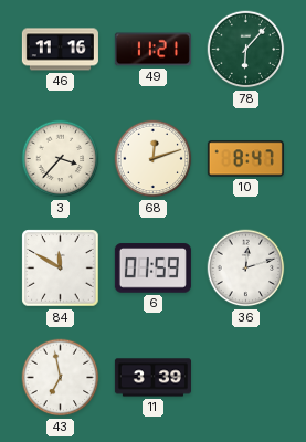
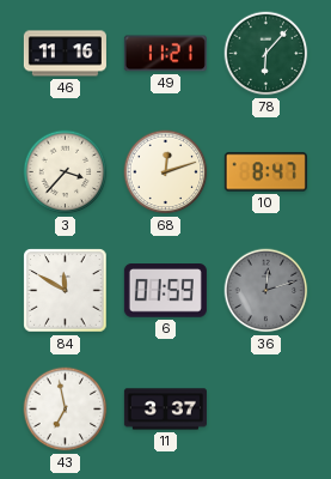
36 dial: white -> grey (266, 291)
11: 3:39 -> 3:37 (165, 410)
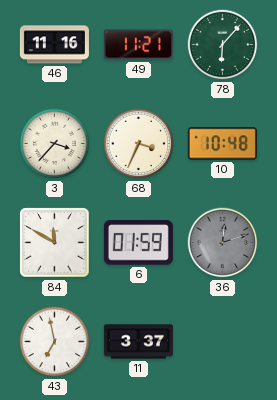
68: 12:12 -> 3:34 (139, 144)
10: 8:47 -> 10:48 (222, 144)
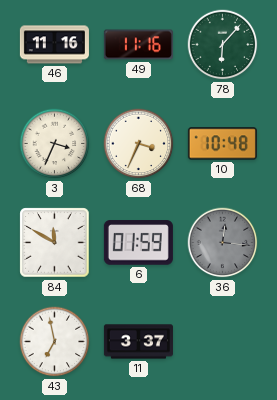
49: 11:21 -> 11:16 (138, 45)
3: 3:37 -> 3:34 (55, 144)
36: 12:12 -> 12:16 (223, 243)
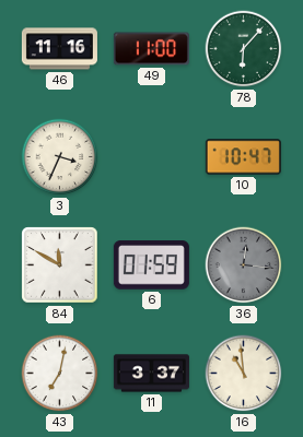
49: 11:16 -> 11:00 (151, 49)
68: 3:34 -> none (139, 144)
10: 10:48 -> 10:47 (243, 157)
43: 6:58 -> 7:02 (60, 374)
16: none -> 10:59 (244, 374)
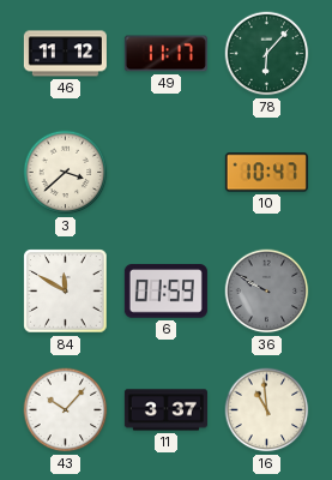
46: 11:16 -> 11:12 (65, 54)
49: 11:00 -> 11:17 (165, 54)
3: 3:34 -> 3:38 (66, 173)
36: 12:16 -> 9:50 (267, 292)
43: 7:02 -> 10:07 (66, 410)
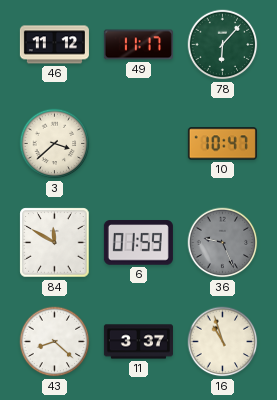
36: 9:50 -> 9:26 (223, 243)
43: 10:07 -> 8:22 (55, 342)
16: 10:59 -> 10:57 (223, 342)
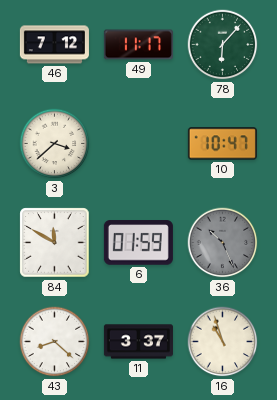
46: 11:12 -> 7:12 (54, 45)
36: 9:26 -> 10:26 (223, 243)
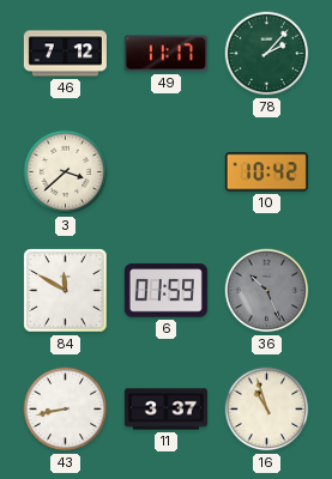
78: 6:07 -> 2:07 (267, 54)
10: 10:47 -> 10:42 (266, 172)
43: 8:22 -> 8:43 (66, 410)
